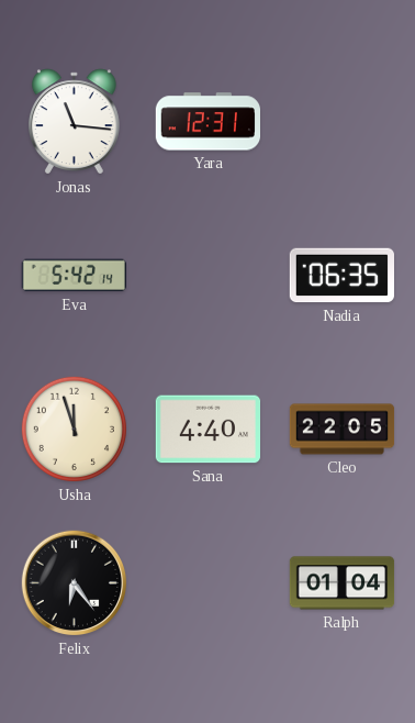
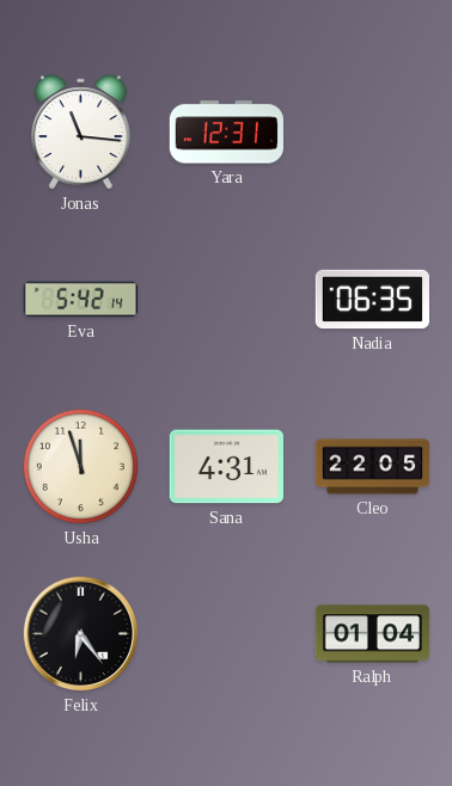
Sana: 4:40 -> 4:31 (226, 467)
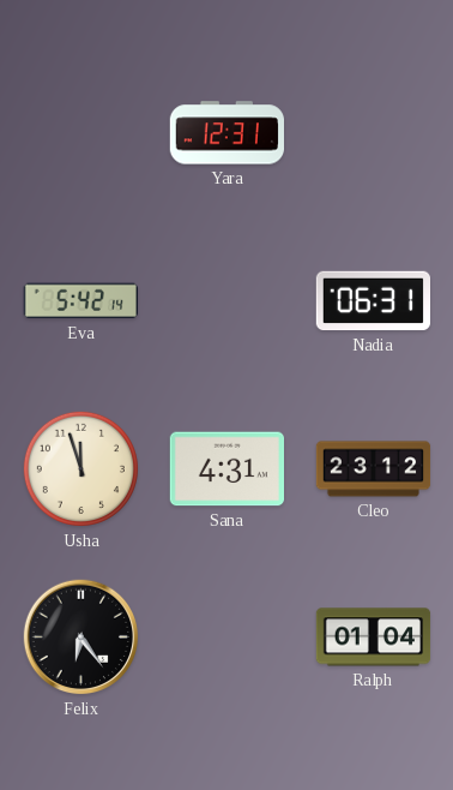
Jonas: 11:16 -> none (81, 133)
Nadia: 06:35 -> 06:31 (373, 301)
Cleo: 22:05 -> 23:12 (374, 469)
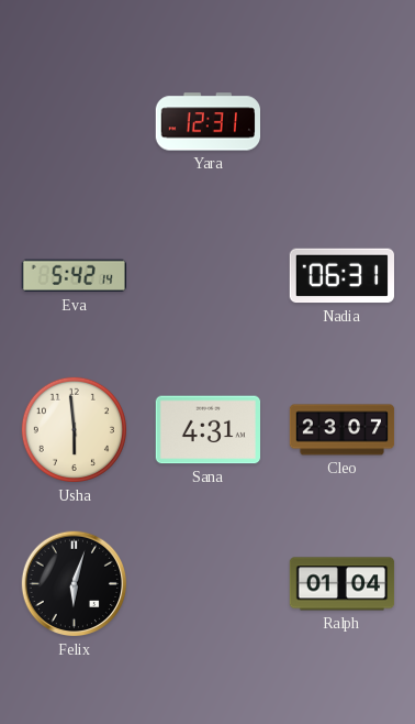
Usha: 11:57 -> 5:59 (74, 429)
Cleo: 23:12 -> 23:07 (343, 430)
Felix: 6:24 -> 6:03 (75, 584)
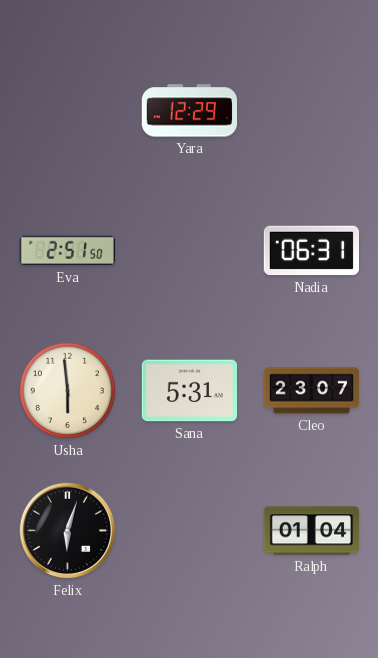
Yara: 12:31 -> 12:29 (189, 111)
Eva: 5:42 -> 2:51 (67, 251)
Sana: 4:31 -> 5:31 (189, 391)
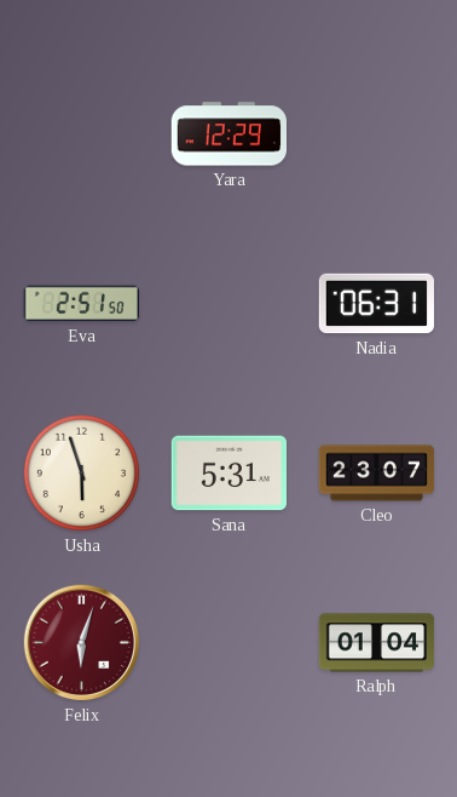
Usha: 5:59 -> 5:57 (81, 472)
Felix dial: black -> burgundy (82, 643)
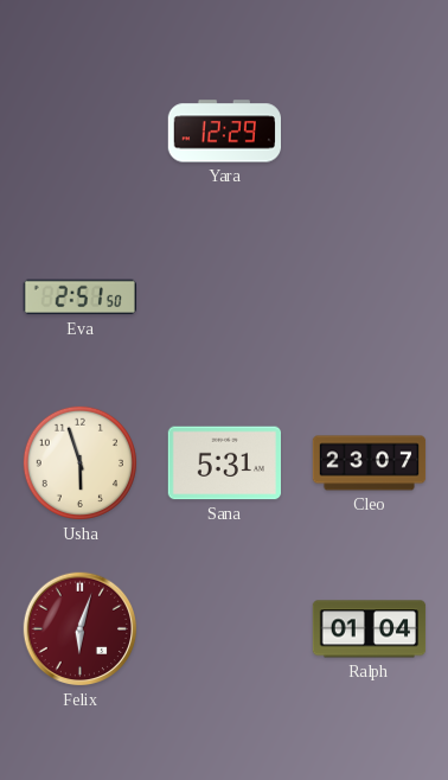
Nadia: 06:31 -> none (376, 304)
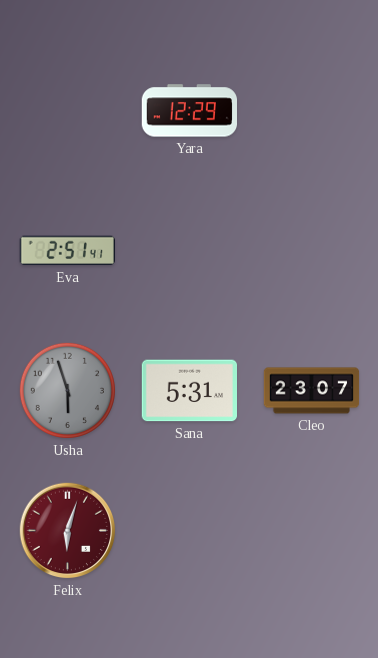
Eva: 2:51:50 -> 2:51:41 (67, 251)
Usha dial: cream -> grey (67, 390)
Ralph: 01:04 -> none (370, 629)
